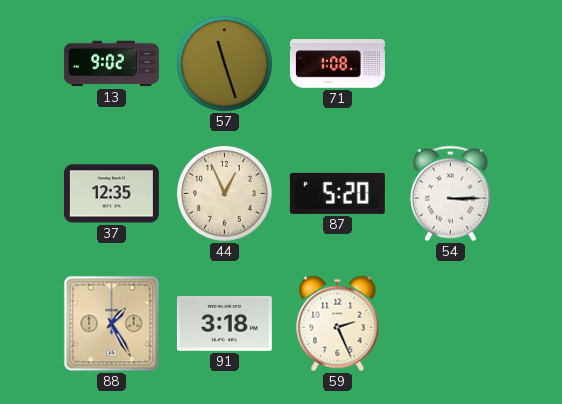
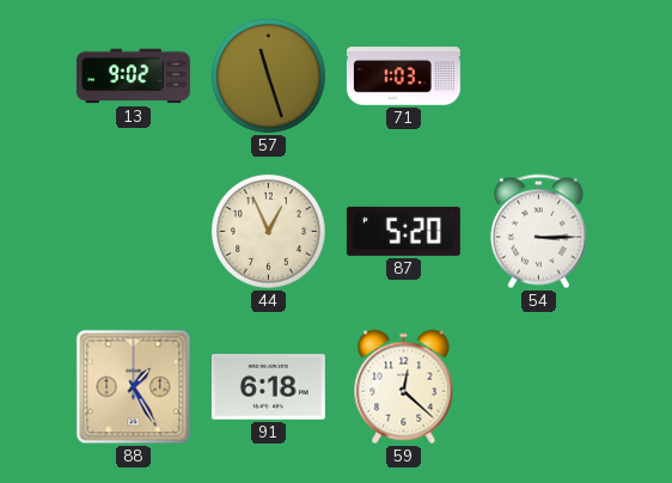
71: 1:08 -> 1:03 (403, 77)
37: 12:35 -> none (111, 194)
91: 3:18 -> 6:18 (268, 387)
59: 2:26 -> 12:22 (404, 387)
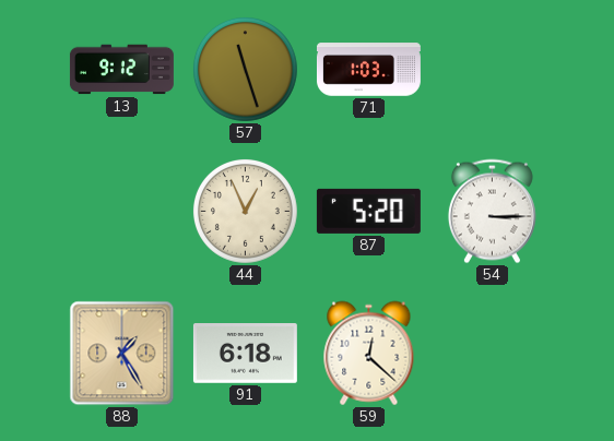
13: 9:02 -> 9:12 (121, 70)
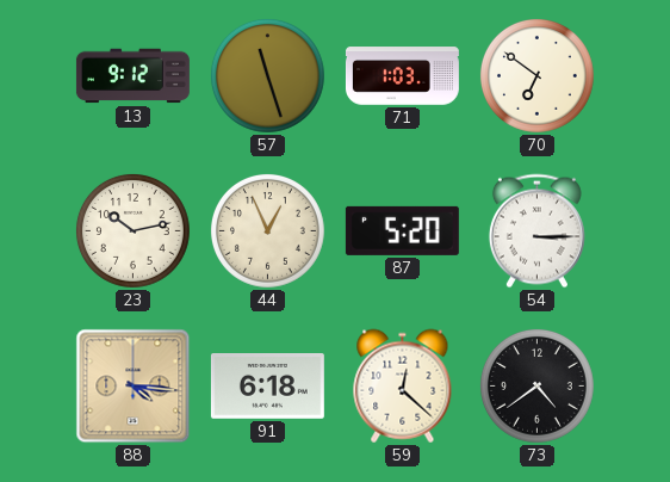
70: none -> 6:51 (538, 76)
23: none -> 10:13 (134, 231)
88: 1:25 -> 4:16 (134, 387)
73: none -> 4:39 (538, 387)
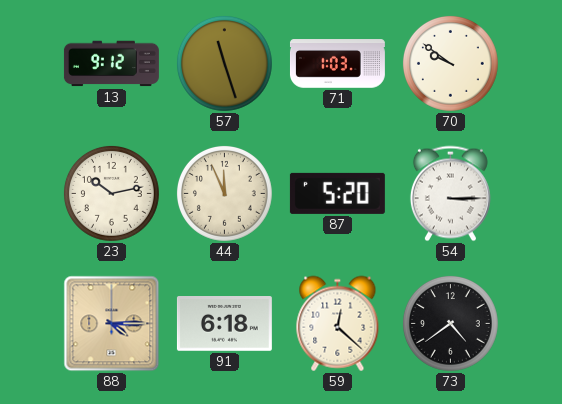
70: 6:51 -> 9:51 (451, 64)
44: 12:56 -> 11:56 (225, 194)
88: 4:16 -> 4:15 (112, 324)
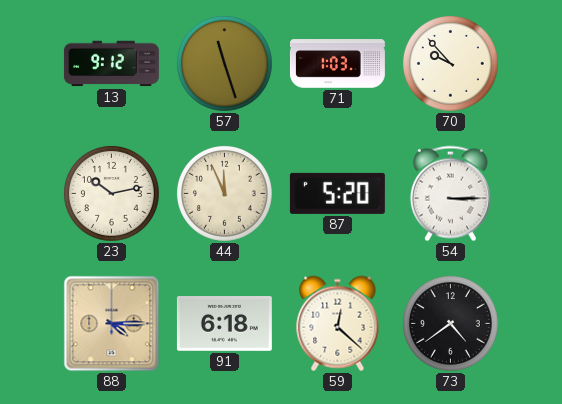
70: 9:51 -> 9:53 (451, 64)
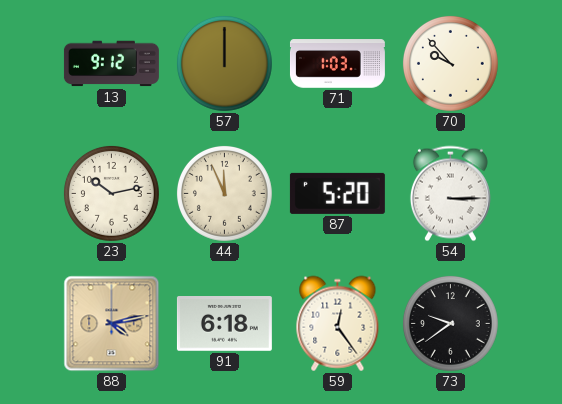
57: 11:27 -> 12:00 (225, 64)
88: 4:15 -> 4:13 (112, 324)
59: 12:22 -> 12:24 (338, 324)
73: 4:39 -> 9:39 (451, 324)
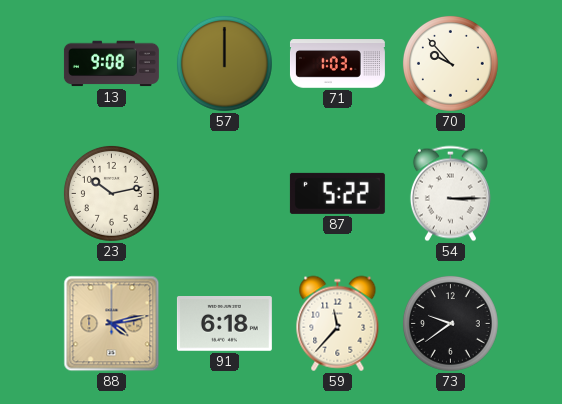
13: 9:12 -> 9:08 (111, 64)
44: 11:56 -> none (225, 194)
87: 5:20 -> 5:22 (337, 193)
59: 12:24 -> 11:37 (338, 324)
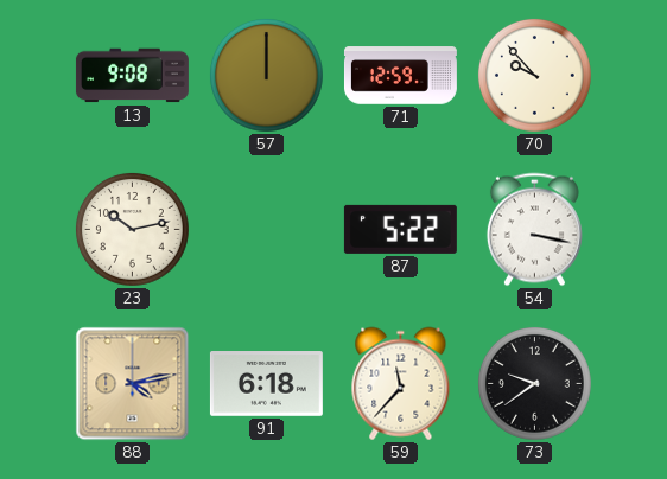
71: 1:03 -> 12:59 (400, 76)
54: 3:15 -> 3:17 (534, 230)
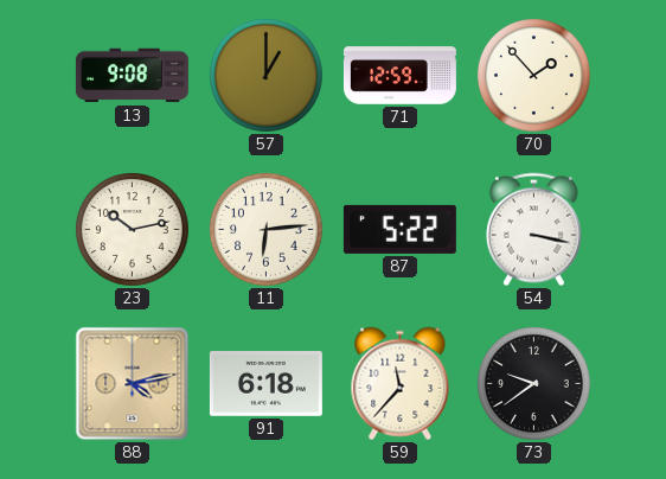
57: 12:00 -> 1:00 (267, 76)
70: 9:53 -> 1:53 (534, 76)
11: none -> 6:14 (267, 230)
